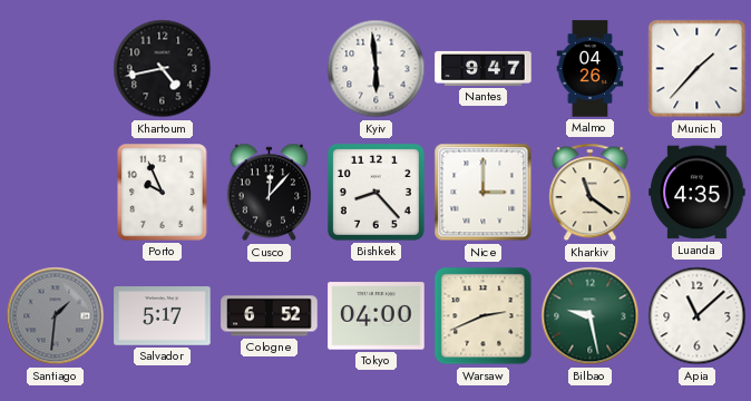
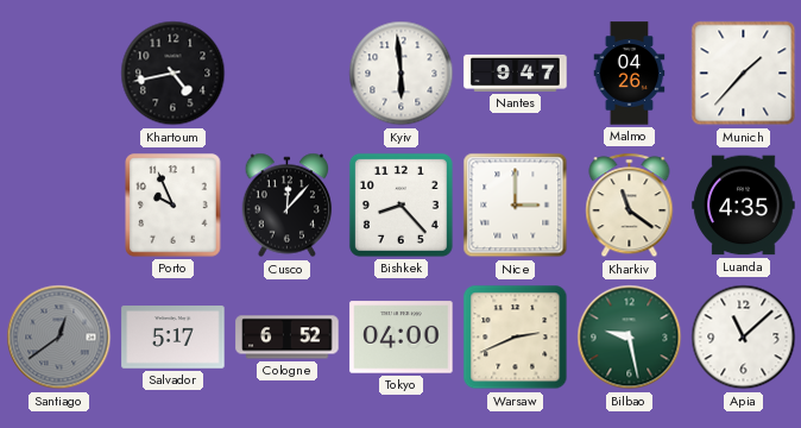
Santiago: 1:31 -> 12:39 (59, 338)
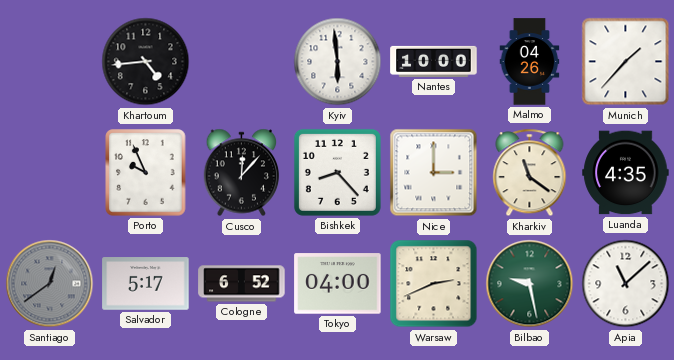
Khartoum: 4:43 -> 4:44 (146, 62)
Nantes: 9:47 -> 10:00 (434, 61)
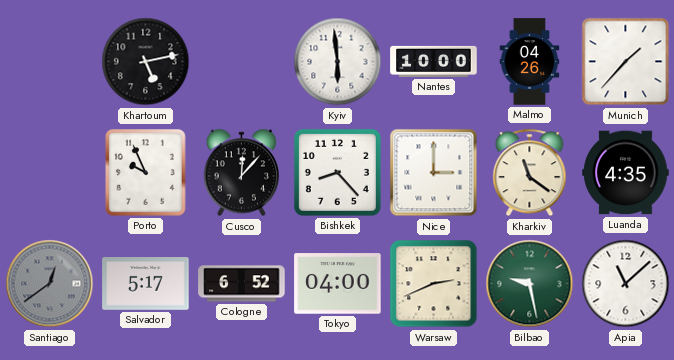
Khartoum: 4:44 -> 5:13 (146, 62)
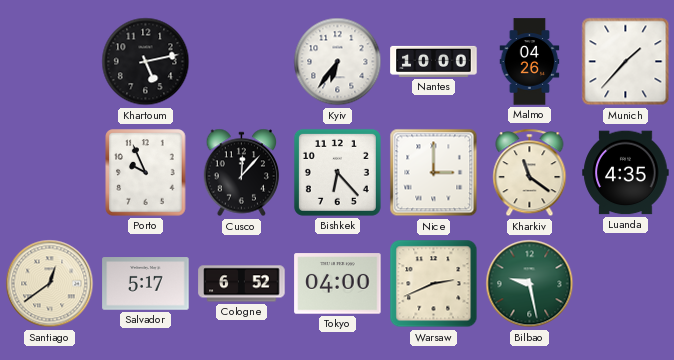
Kyiv: 5:59 -> 6:36 (338, 62)
Bishkek: 8:23 -> 6:23 (337, 172)
Santiago dial: grey -> cream (50, 284)
Apia: 11:08 -> none (626, 284)
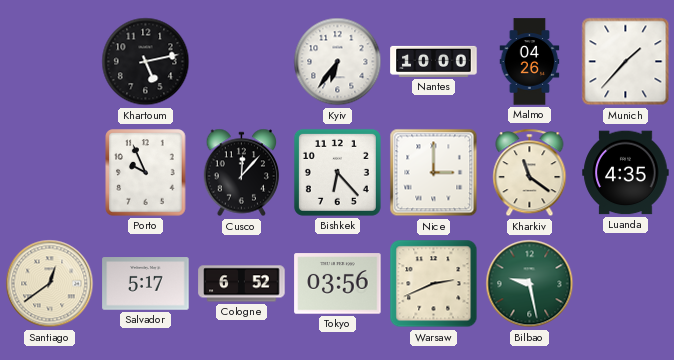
Tokyo: 04:00 -> 03:56 (338, 284)
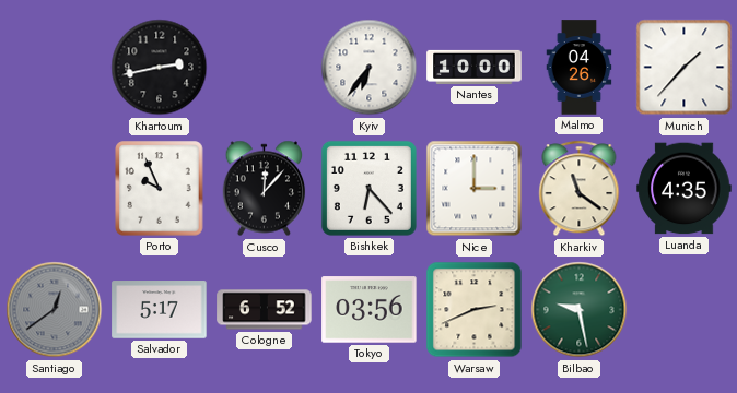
Khartoum: 5:13 -> 2:43 (160, 68)
Santiago dial: cream -> grey (55, 310)
